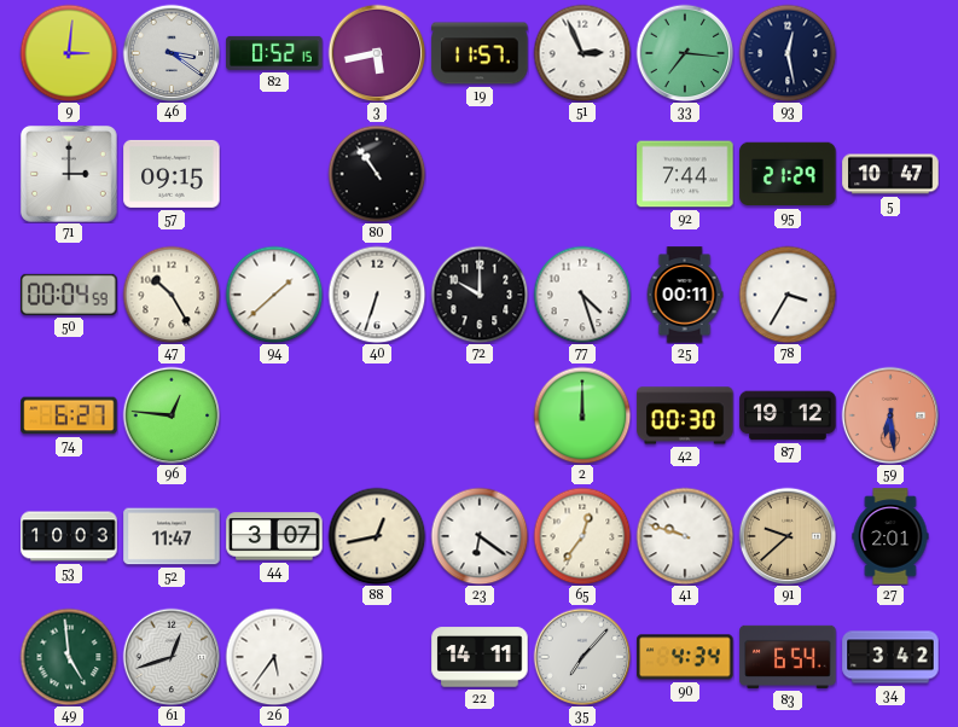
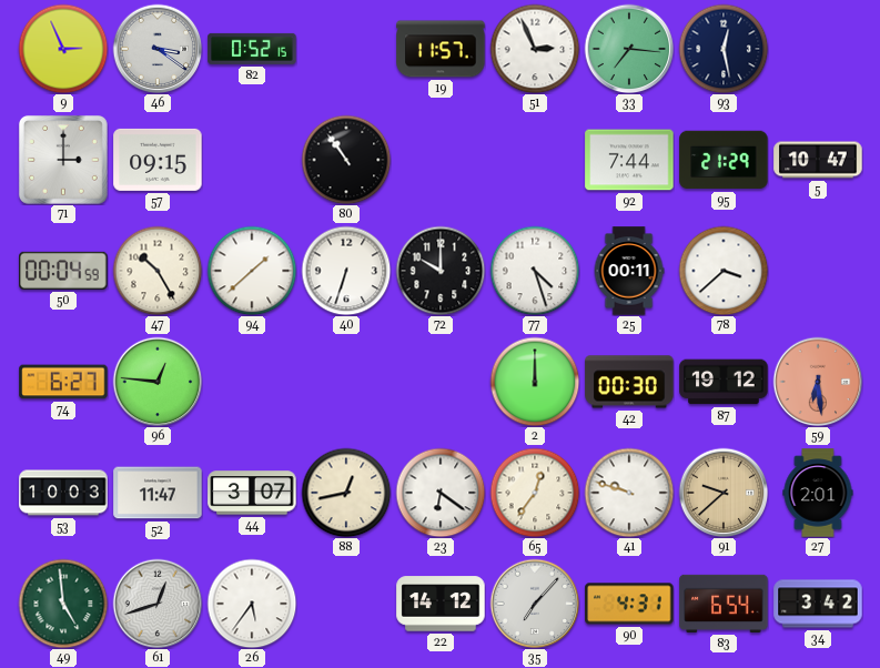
9: 3:01 -> 2:56 (63, 49)
3: 5:43 -> none (377, 53)
78: 3:35 -> 3:38 (724, 271)
22: 14:11 -> 14:12 (441, 604)
90: 4:34 -> 4:31 (629, 604)
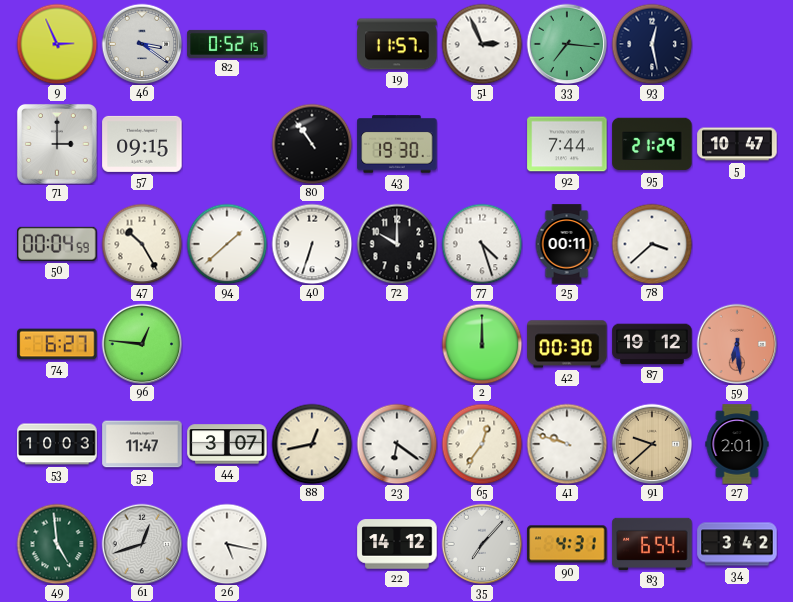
43: none -> 19:30 (397, 144)
26: 5:36 -> 5:17 (227, 544)
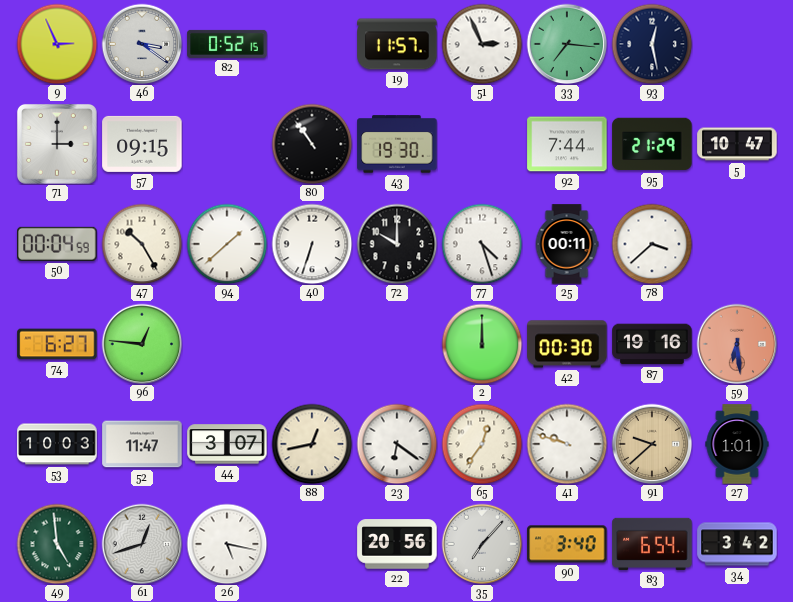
87: 19:12 -> 19:16 (652, 344)
27: 2:01 -> 1:01 (737, 444)
22: 14:12 -> 20:56 (397, 544)
90: 4:31 -> 3:40 (567, 544)
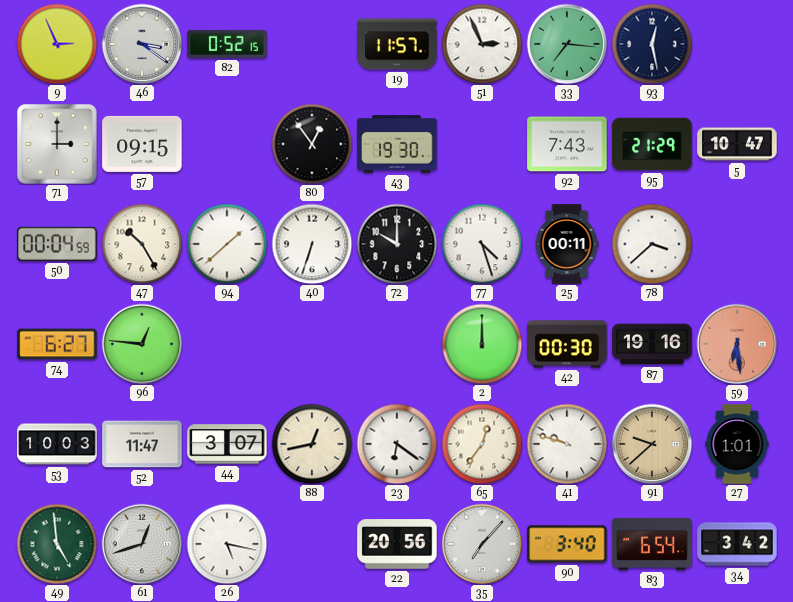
80: 10:54 -> 12:54 (312, 144)
92: 7:44 -> 7:43 (567, 144)
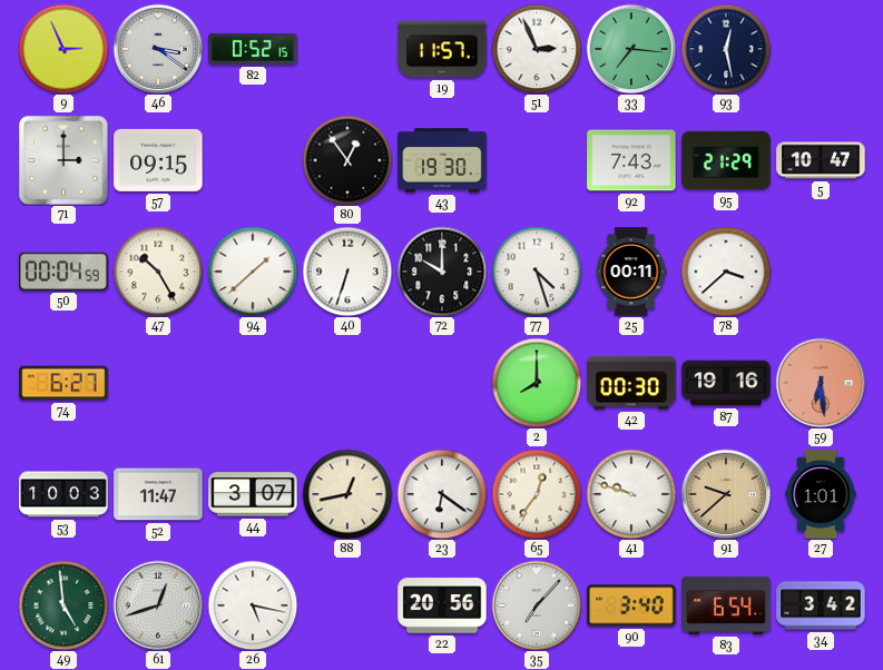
96: 12:46 -> none (142, 344)
2: 12:00 -> 8:00 (537, 383)
